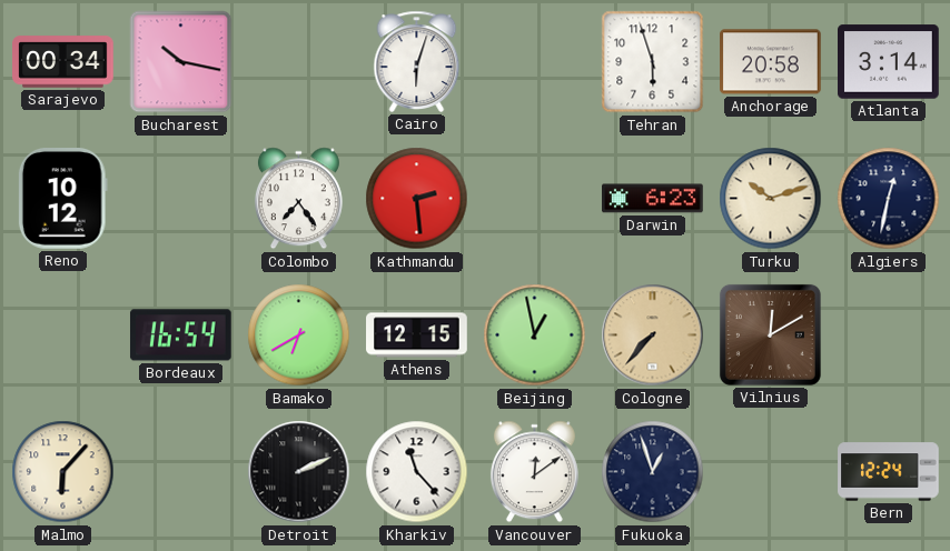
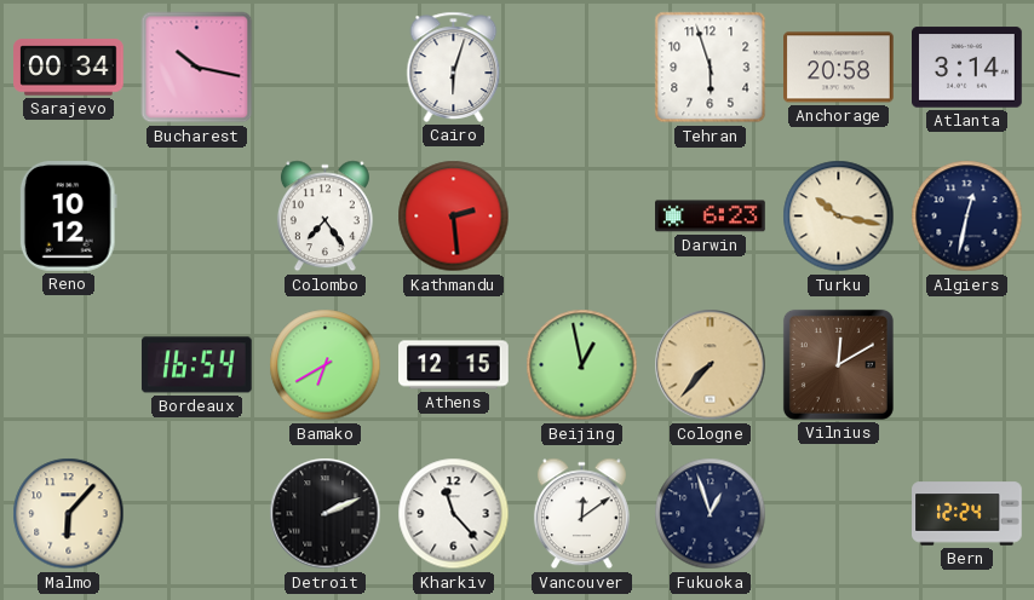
Turku: 10:12 -> 10:17 (839, 217)
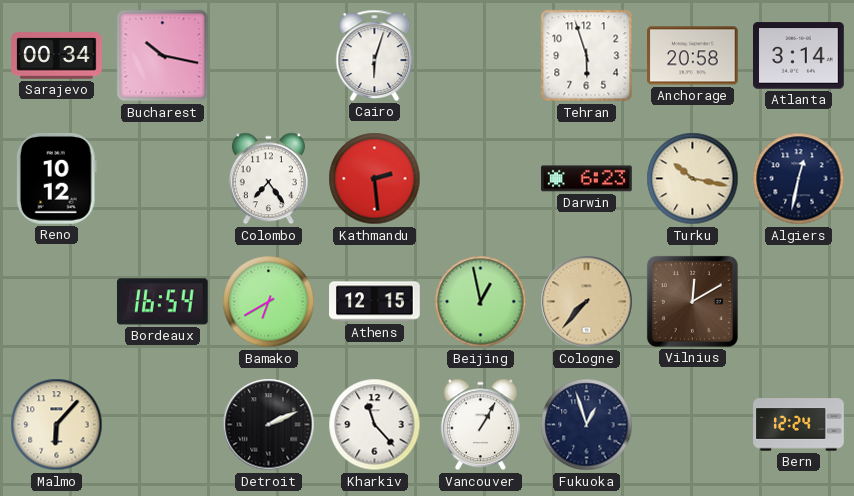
Vancouver: 12:09 -> 1:05 (480, 425)
